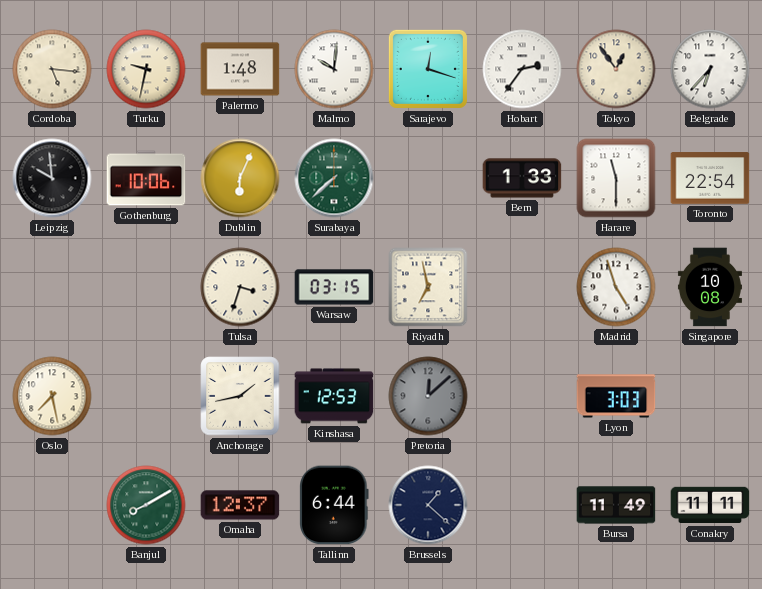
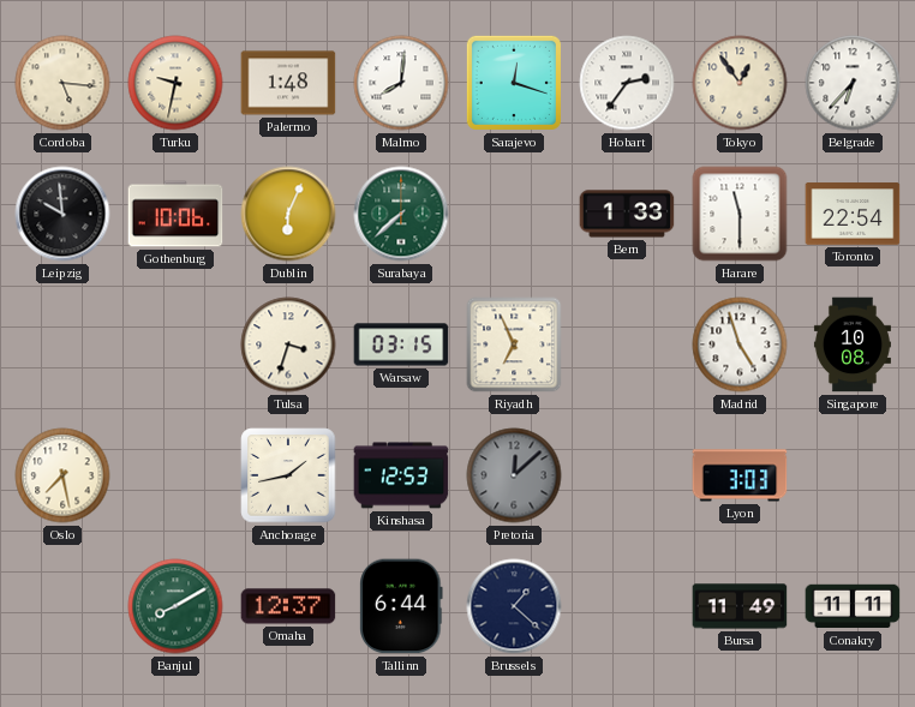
Malmo: 10:01 -> 8:01 (401, 83)
Riyadh: 6:58 -> 6:56 (514, 344)
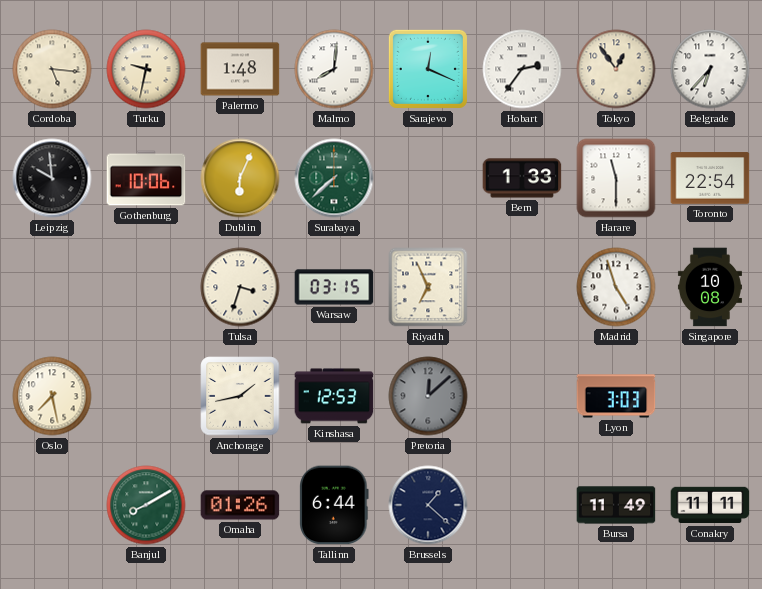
Sarajevo: 12:18 -> 12:19 (428, 69)
Omaha: 12:37 -> 01:26 (240, 505)
